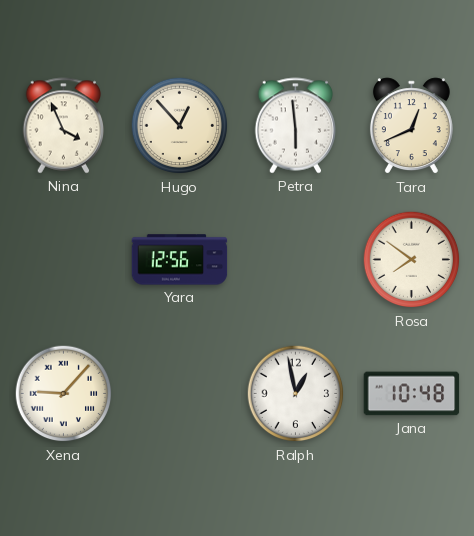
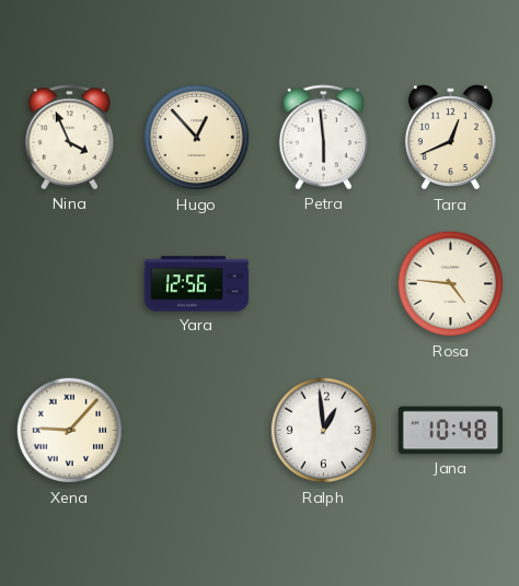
Rosa: 7:51 -> 4:46 (451, 284)
Ralph: 12:58 -> 12:59 (324, 431)
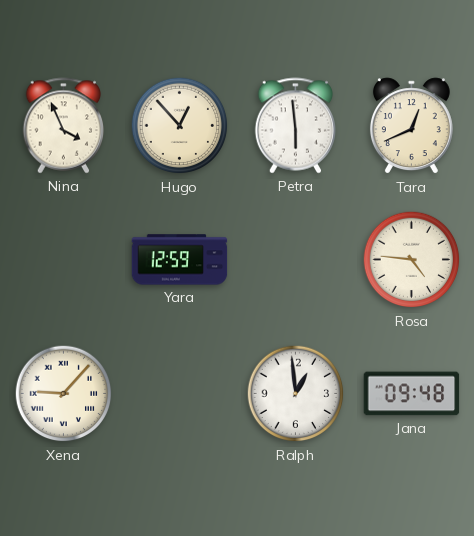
Yara: 12:56 -> 12:59 (180, 260)
Jana: 10:48 -> 09:48 (412, 394)
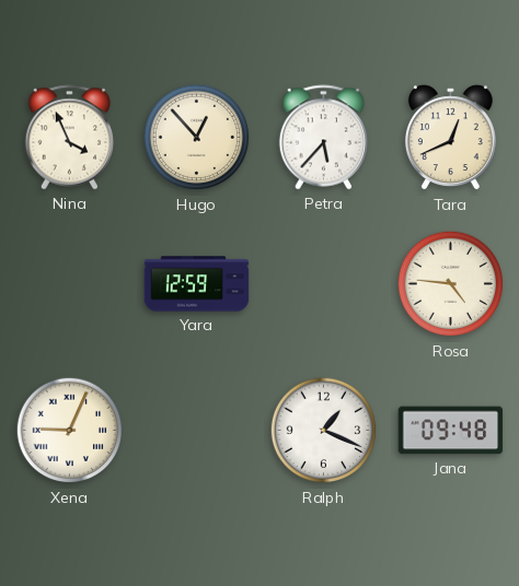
Petra: 5:59 -> 5:37 (324, 138)
Xena: 9:07 -> 9:04 (70, 431)
Ralph: 12:59 -> 1:19 (324, 431)
